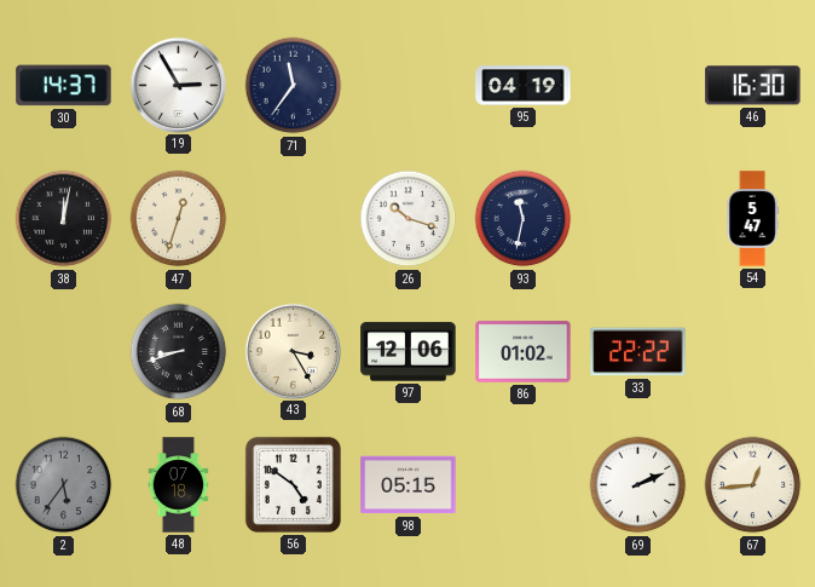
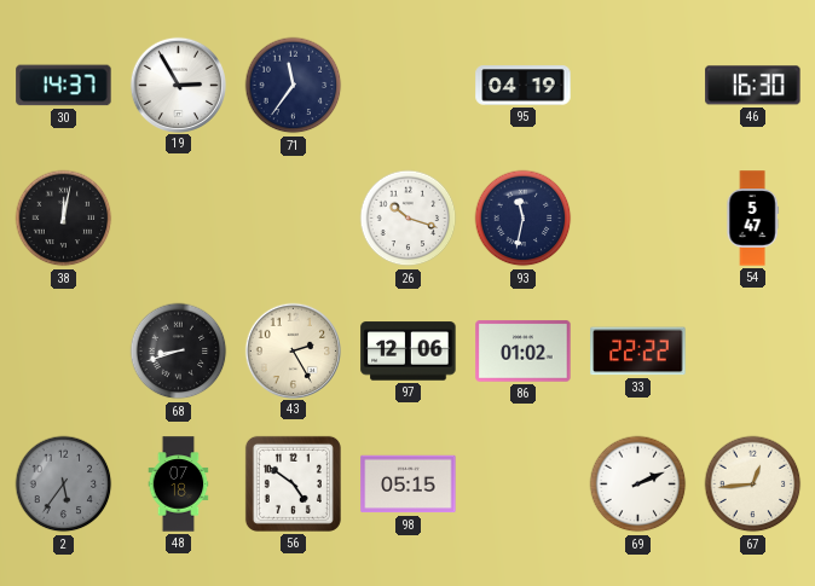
47: 12:33 -> none (179, 219)
43: 3:25 -> 2:25 (293, 350)
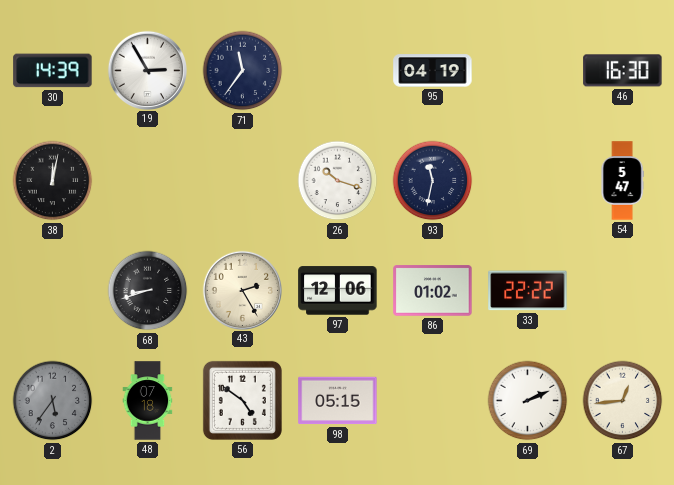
30: 14:37 -> 14:39 (53, 71)
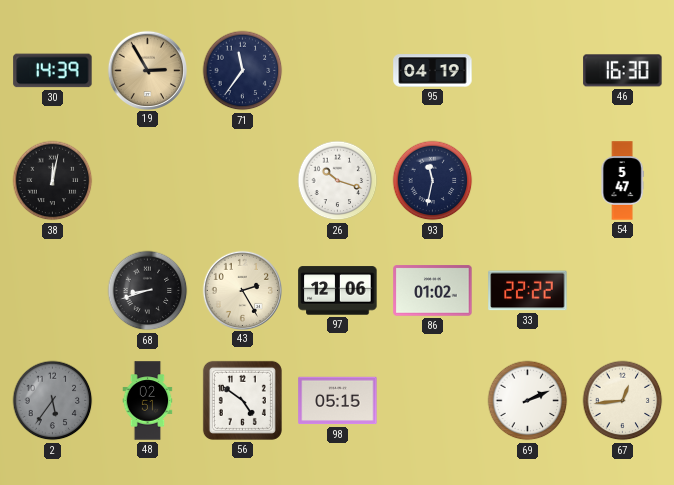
19 dial: white -> champagne (147, 70)
48: 07:18 -> 02:51 (148, 401)
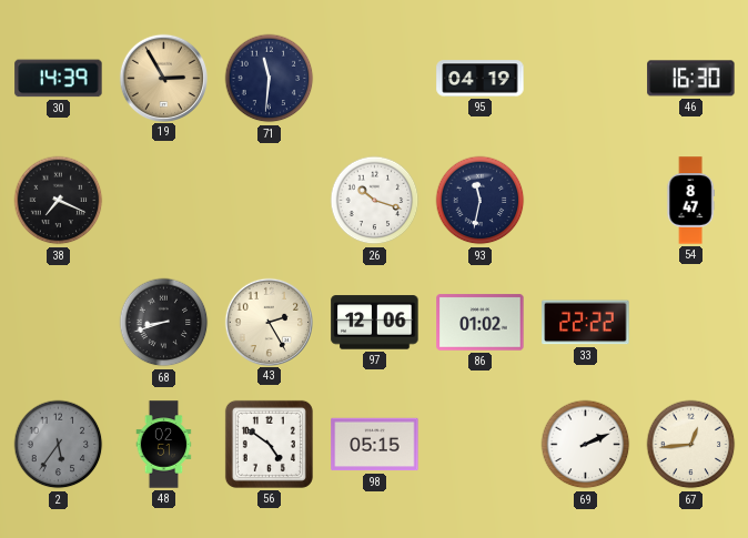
71: 11:36 -> 11:31 (270, 79)
38: 12:02 -> 7:19 (59, 201)
54: 5:47 -> 8:47 (690, 201)
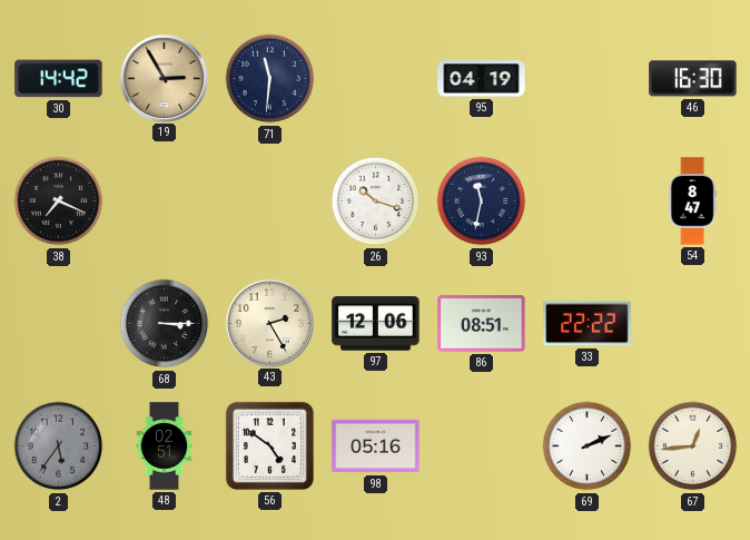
30: 14:39 -> 14:42 (59, 79)
68: 8:42 -> 3:15 (165, 324)
86: 01:02 -> 08:51 (482, 324)
98: 05:15 -> 05:16 (376, 446)
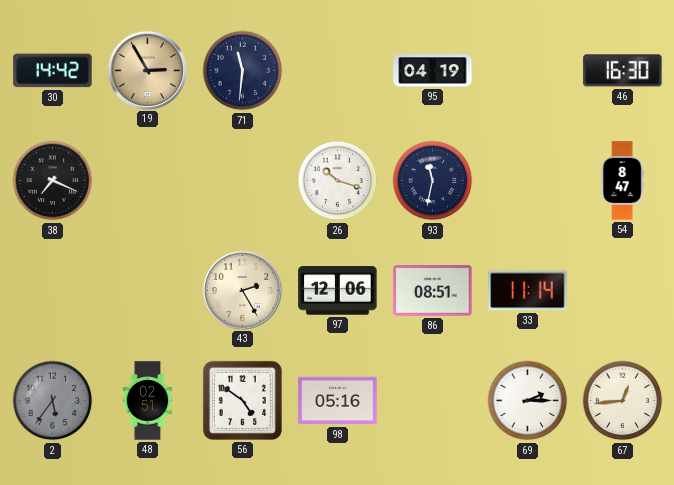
68: 3:15 -> none (165, 324)
33: 22:22 -> 11:14 (528, 291)
69: 2:11 -> 2:15 (528, 401)
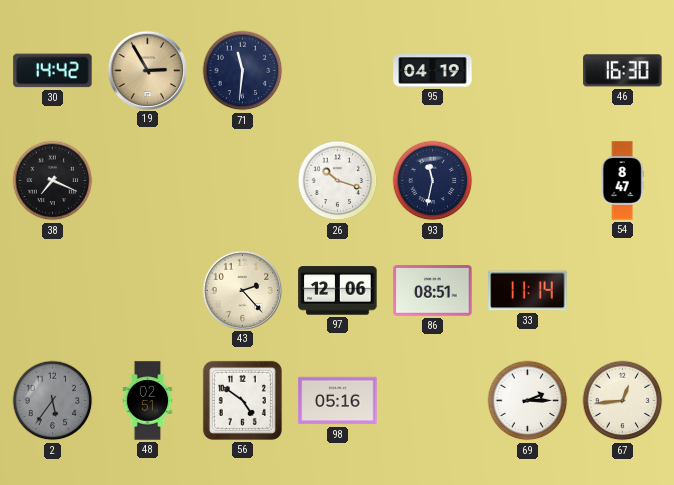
43: 2:25 -> 2:23 (242, 290)
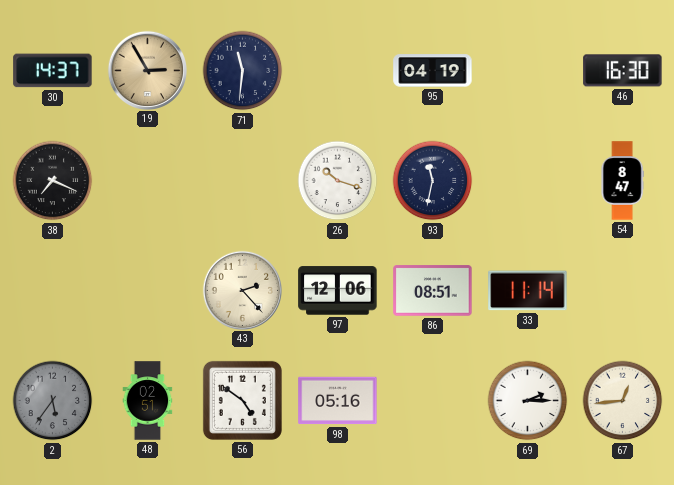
30: 14:42 -> 14:37 (53, 71)
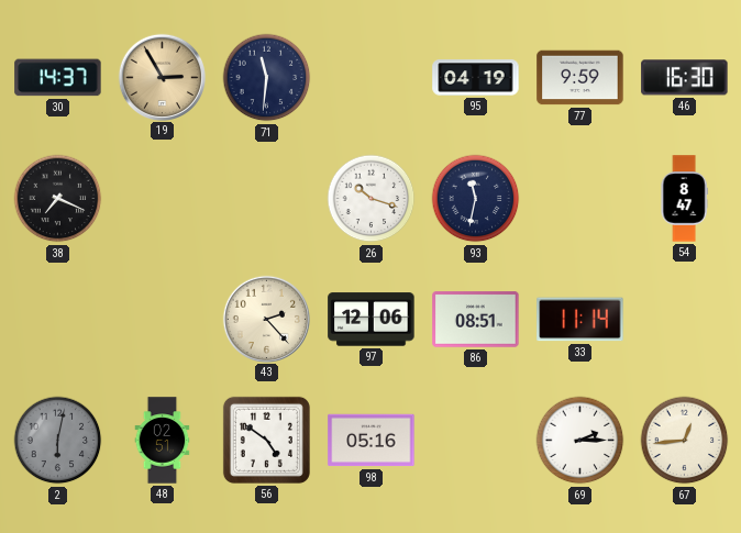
77: none -> 9:59 (580, 78)
2: 5:36 -> 6:02 (58, 441)
